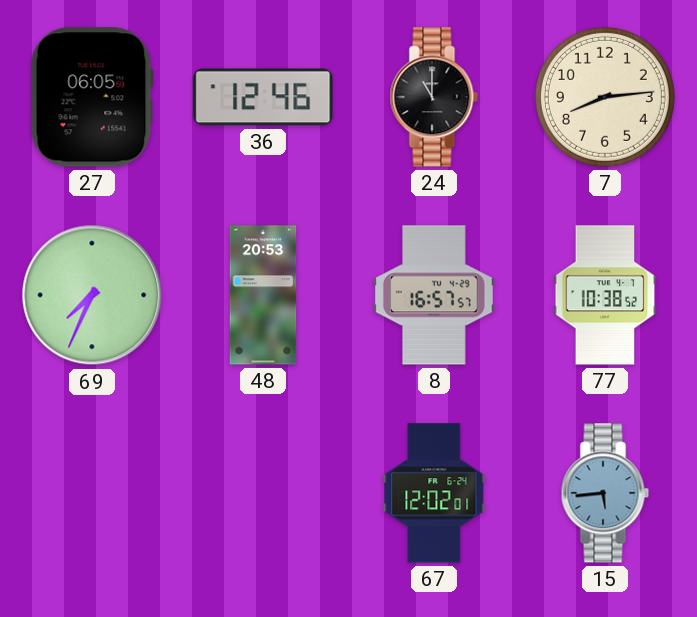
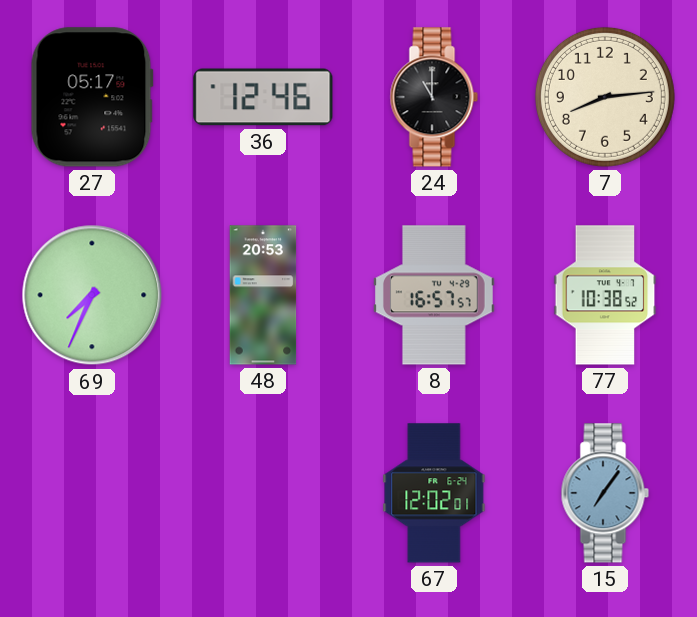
27: 06:05 -> 05:17 (92, 97)
15: 5:44 -> 7:06 (605, 493)
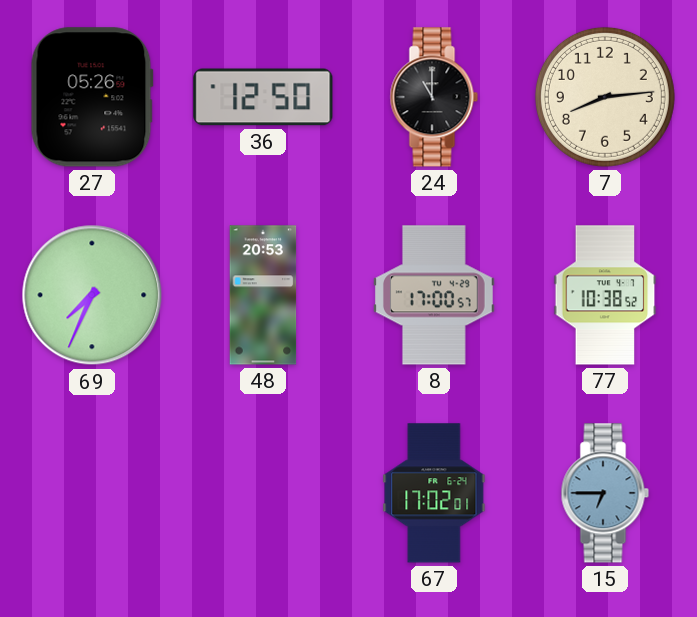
27: 05:17 -> 05:26 (92, 97)
36: 12:46 -> 12:50 (263, 97)
8: 16:57 -> 17:00 (435, 295)
67: 12:02 -> 17:02 (434, 493)
15: 7:06 -> 6:45 (605, 493)
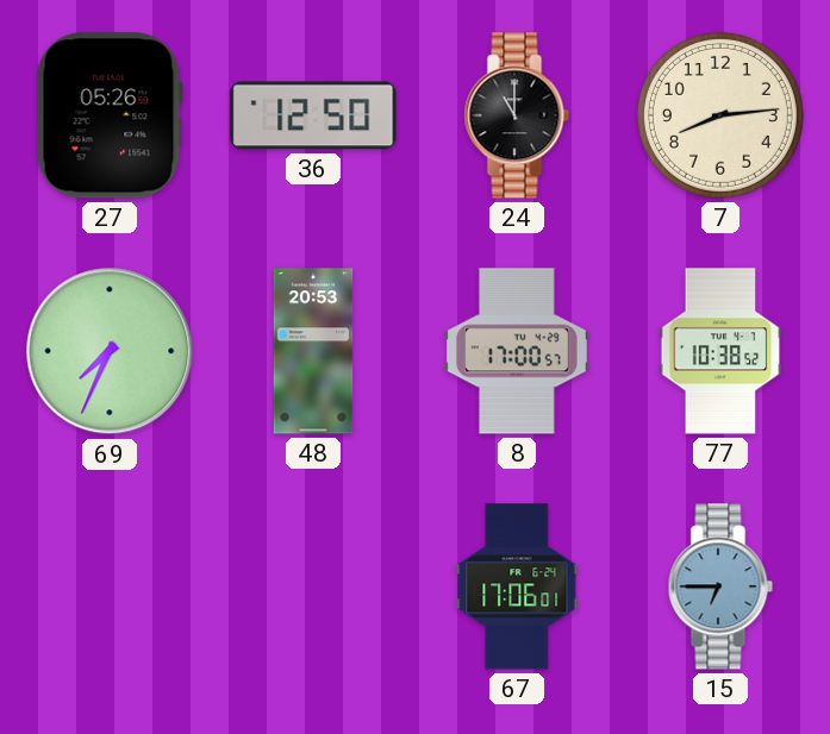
67: 17:02 -> 17:06 (517, 586)
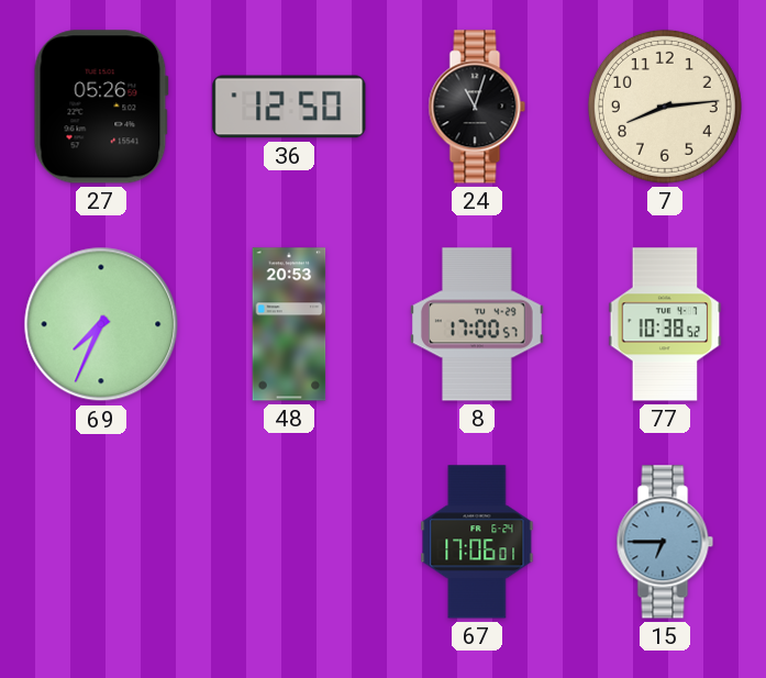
24: 11:00 -> 11:03 (477, 107)
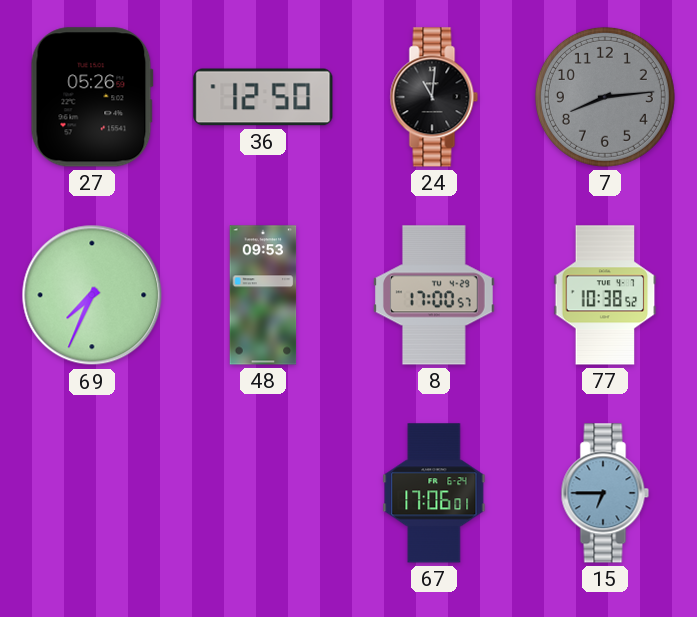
24: 11:03 -> 11:01 (434, 97)
7 dial: cream -> grey (605, 97)
48: 20:53 -> 09:53 (263, 295)
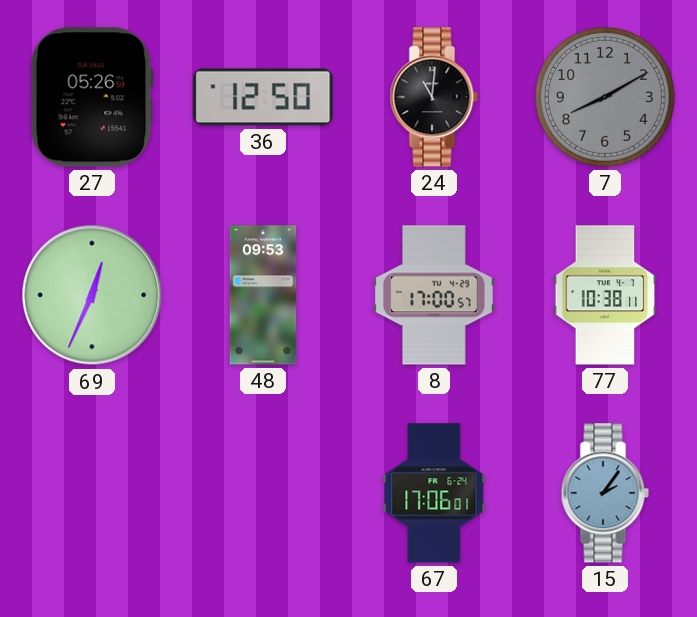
7: 8:14 -> 8:10 (605, 97)
69: 7:34 -> 12:34 (92, 295)
77: 10:38:52 -> 10:38:11 (605, 295)
15: 6:45 -> 2:06 (605, 493)
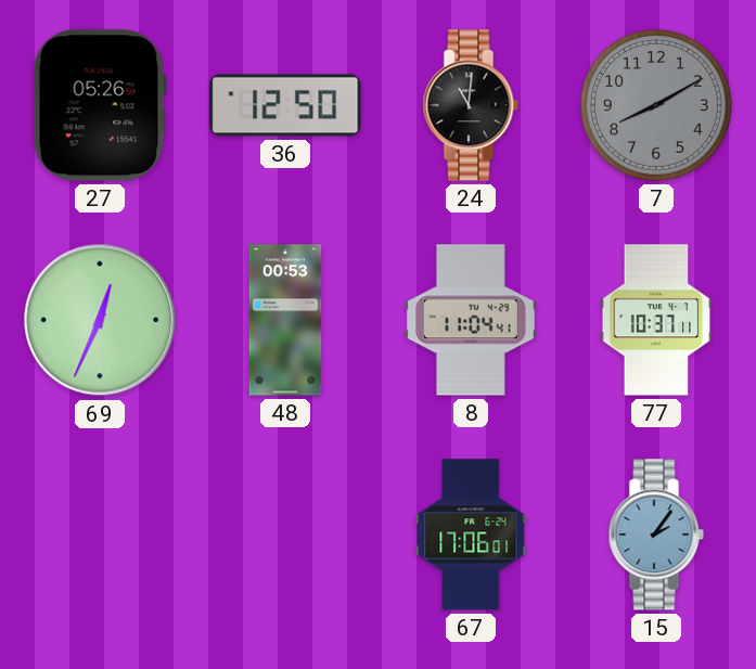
48: 09:53 -> 00:53 (285, 320)
8: 17:00 -> 11:04 (472, 320)
77: 10:38 -> 10:37 (656, 320)
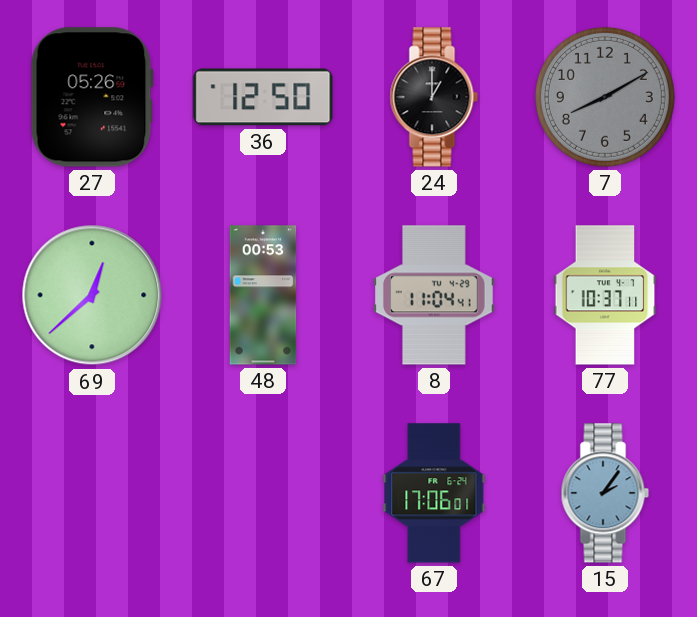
24: 11:01 -> 1:00 (434, 97)
69: 12:34 -> 12:38 (92, 295)
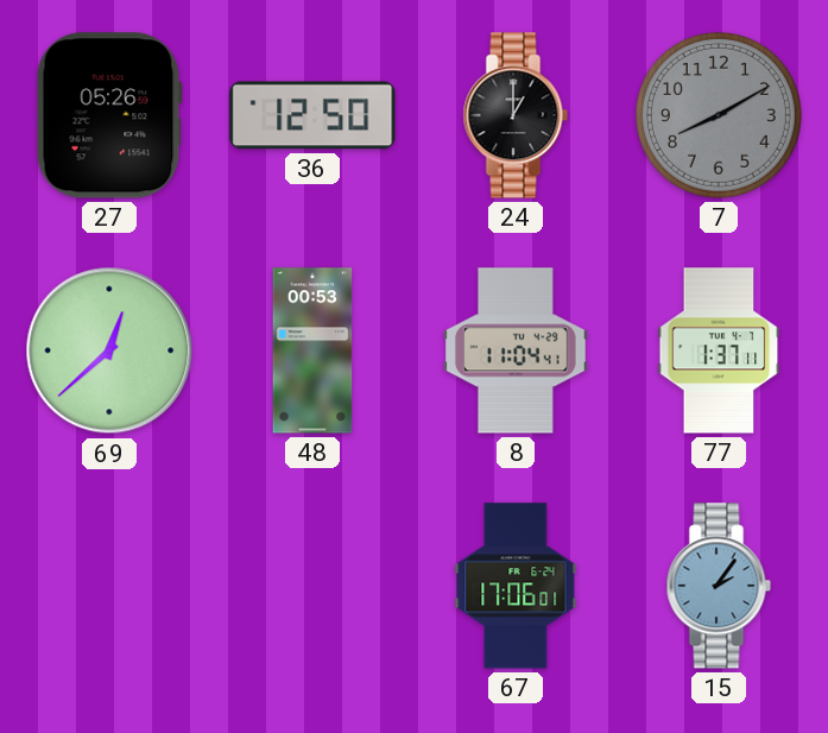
77: 10:37 -> 1:37 (719, 350)
